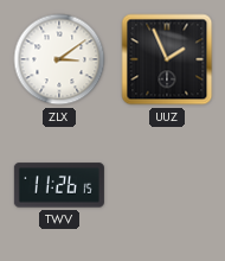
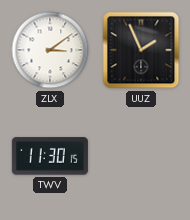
TWV: 11:26 -> 11:30 (50, 156)
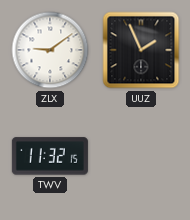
ZLX: 3:09 -> 9:09 (50, 50)
TWV: 11:30 -> 11:32 (50, 156)
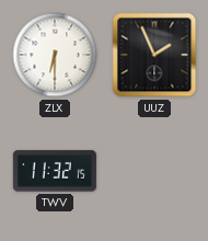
ZLX: 9:09 -> 6:30 (55, 55)
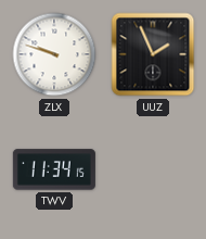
ZLX: 6:30 -> 9:48 (54, 54)
TWV: 11:32 -> 11:34 (54, 169)
